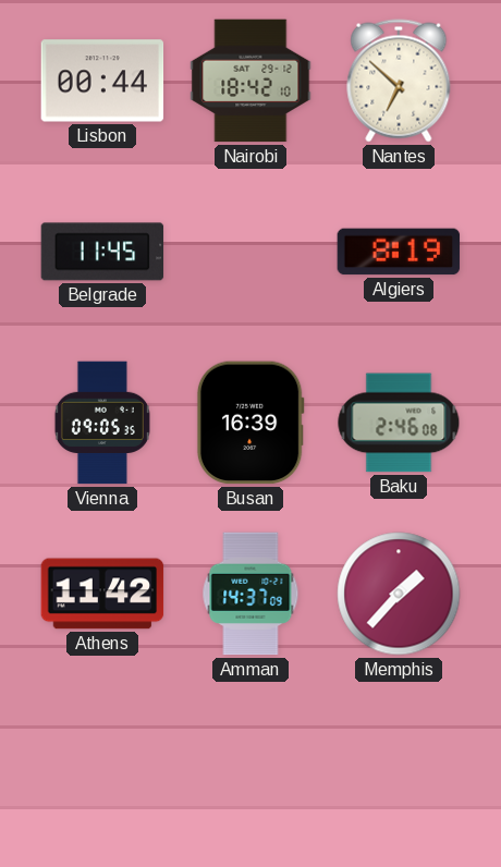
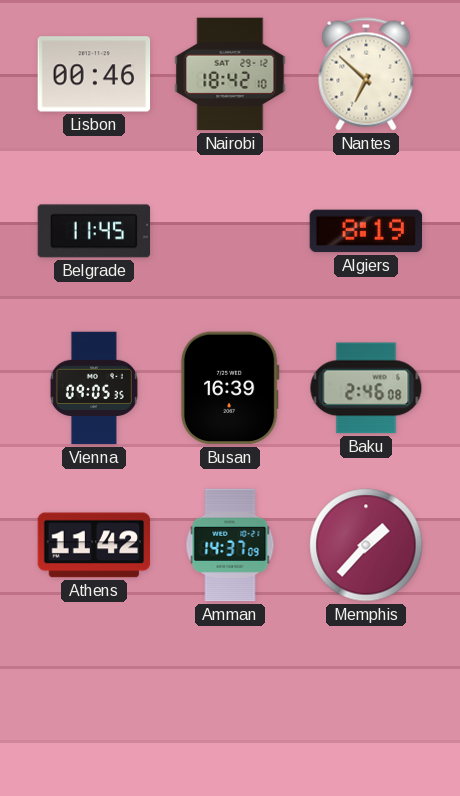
Lisbon: 00:44 -> 00:46 (94, 74)
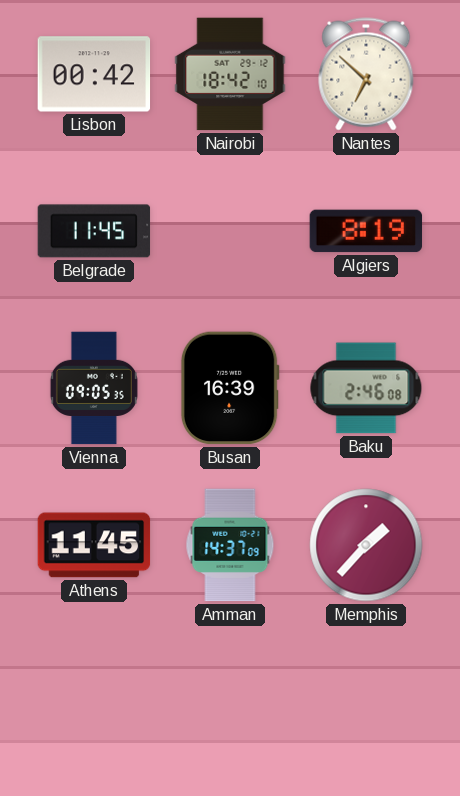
Lisbon: 00:46 -> 00:42 (94, 74)
Athens: 11:42 -> 11:45 (94, 545)
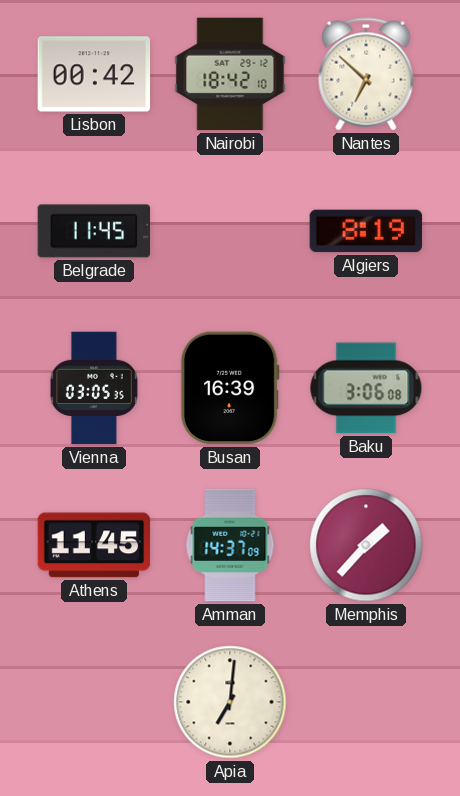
Vienna: 09:05 -> 03:05 (94, 388)
Baku: 2:46 -> 3:06 (366, 388)
Apia: none -> 7:01 (230, 702)
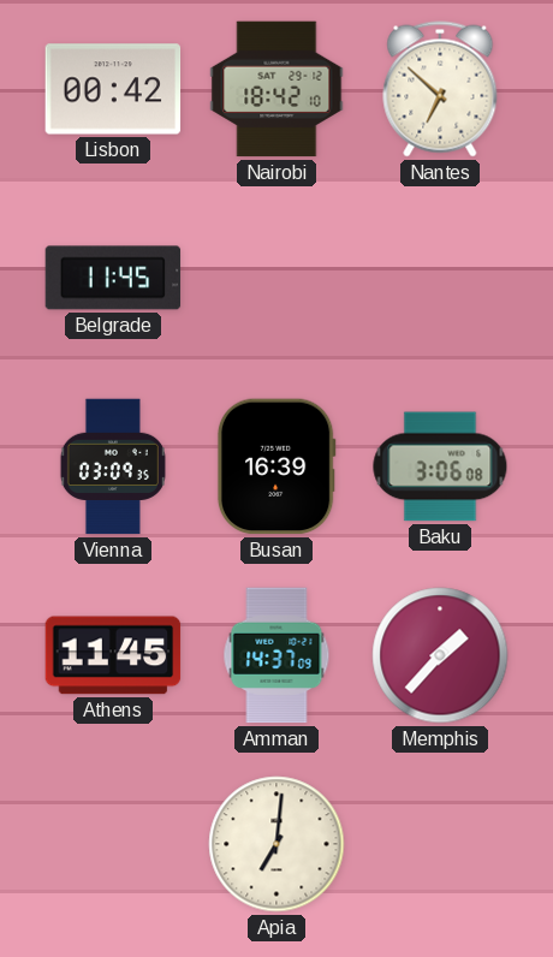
Algiers: 8:19 -> none (366, 231)
Vienna: 03:05 -> 03:09 (113, 466)
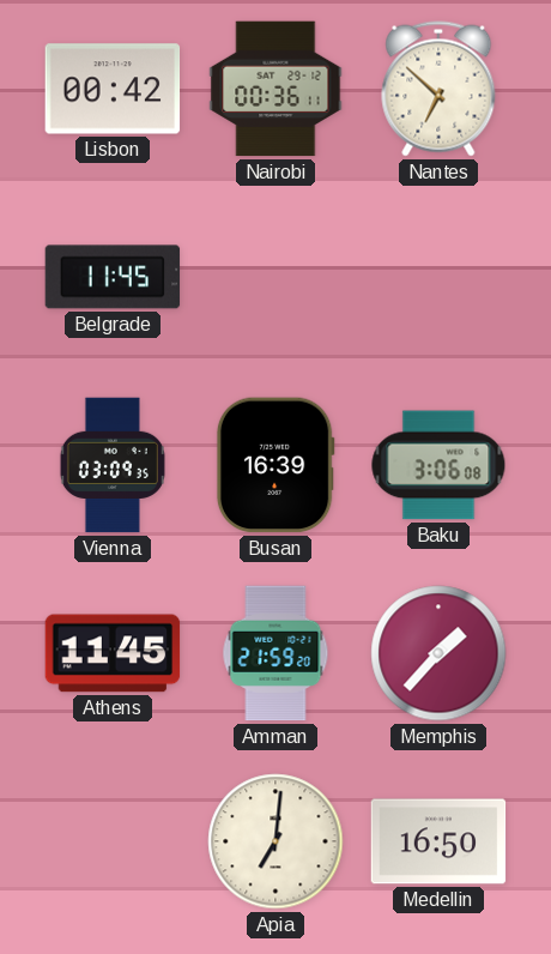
Nairobi: 18:42 -> 00:36 (275, 89)
Amman: 14:37 -> 21:59 (275, 653)
Medellin: none -> 16:50 (438, 841)
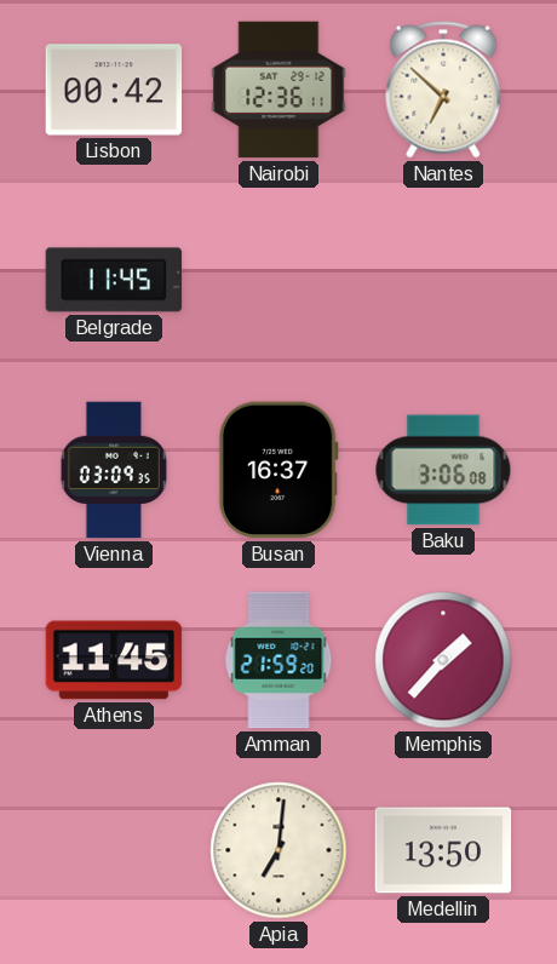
Nairobi: 00:36 -> 12:36 (278, 90)
Busan: 16:39 -> 16:37 (278, 470)
Medellin: 16:50 -> 13:50 (443, 850)
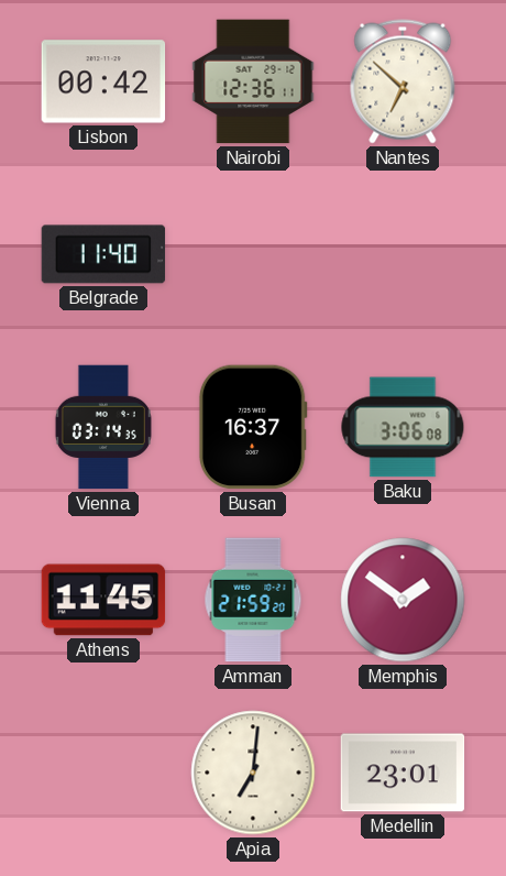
Belgrade: 11:45 -> 11:40 (103, 254)
Vienna: 03:09 -> 03:14 (103, 427)
Memphis: 1:37 -> 1:51 (403, 600)
Medellin: 13:50 -> 23:01 (403, 773)
